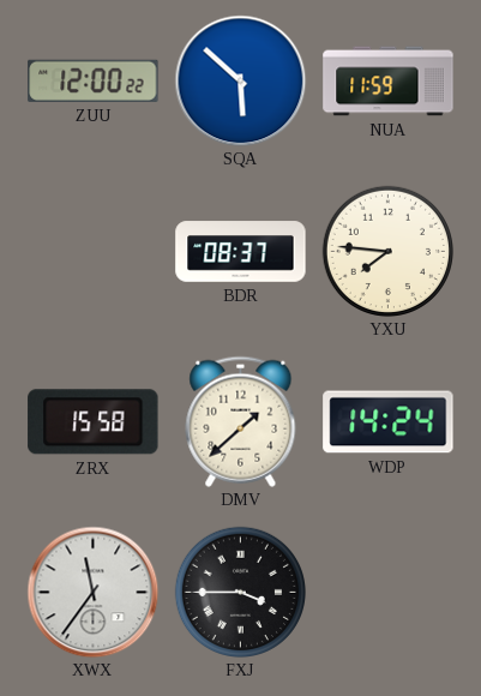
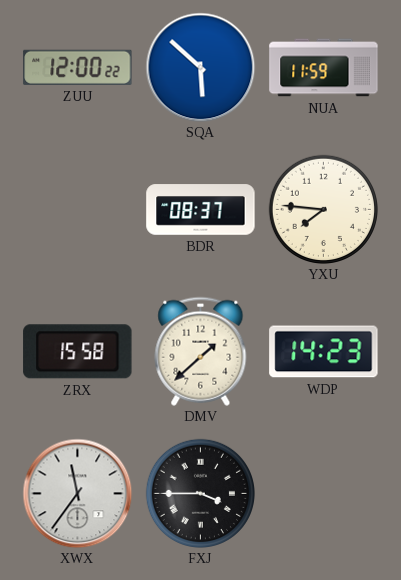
WDP: 14:24 -> 14:23 (324, 352)
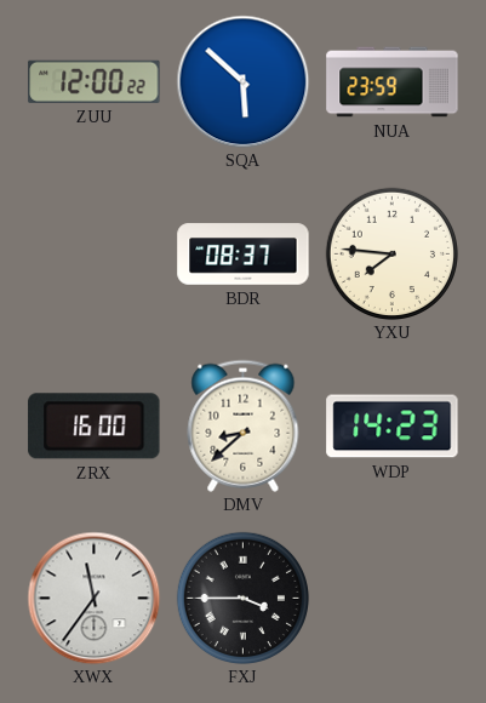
NUA: 11:59 -> 23:59 (393, 82)
ZRX: 15:58 -> 16:00 (95, 427)
DMV: 1:38 -> 8:38 (244, 425)
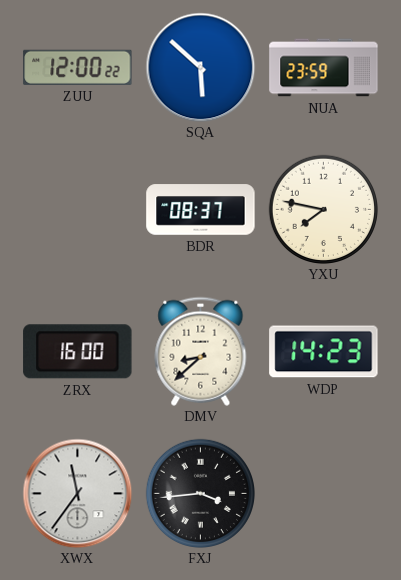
YXU: 7:46 -> 7:47 (323, 209)
FXJ: 3:45 -> 3:44 (200, 493)
